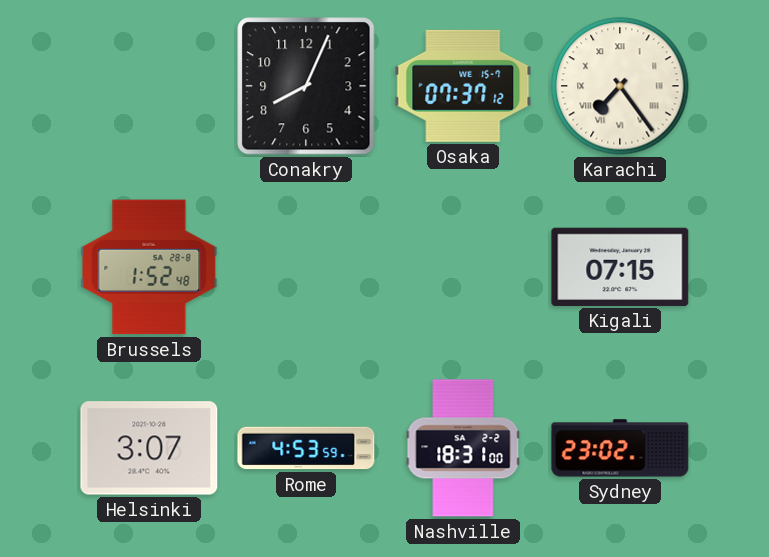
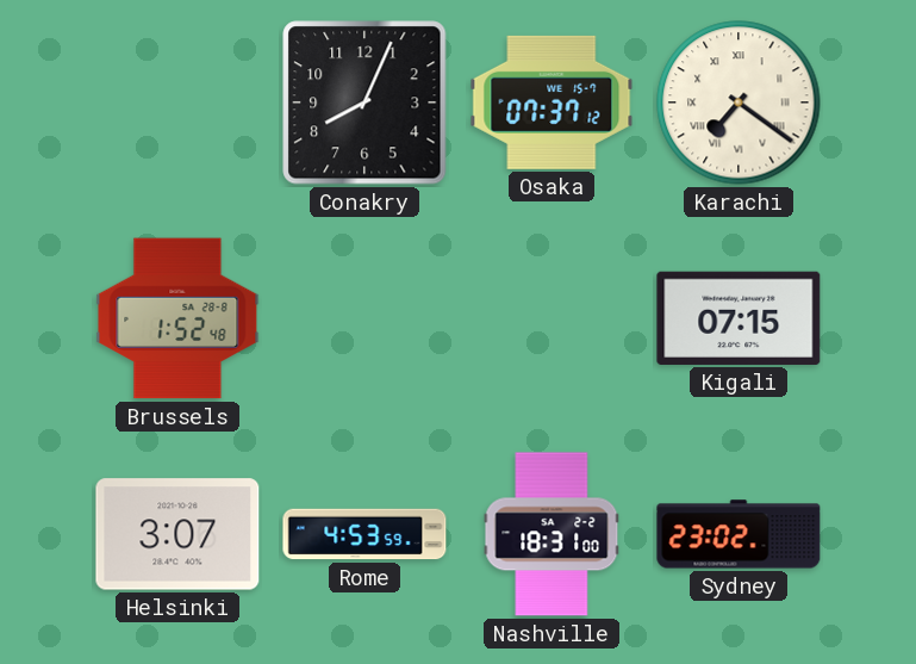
Karachi: 7:24 -> 7:21 (739, 103)
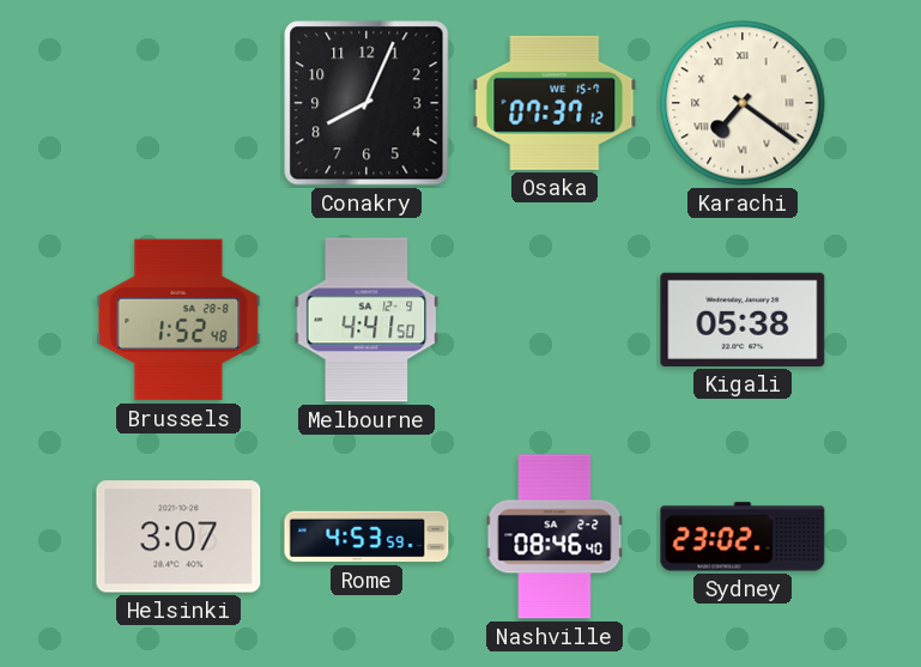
Melbourne: none -> 4:41 (366, 320)
Kigali: 07:15 -> 05:38 (743, 320)
Nashville: 18:31 -> 08:46 (555, 536)
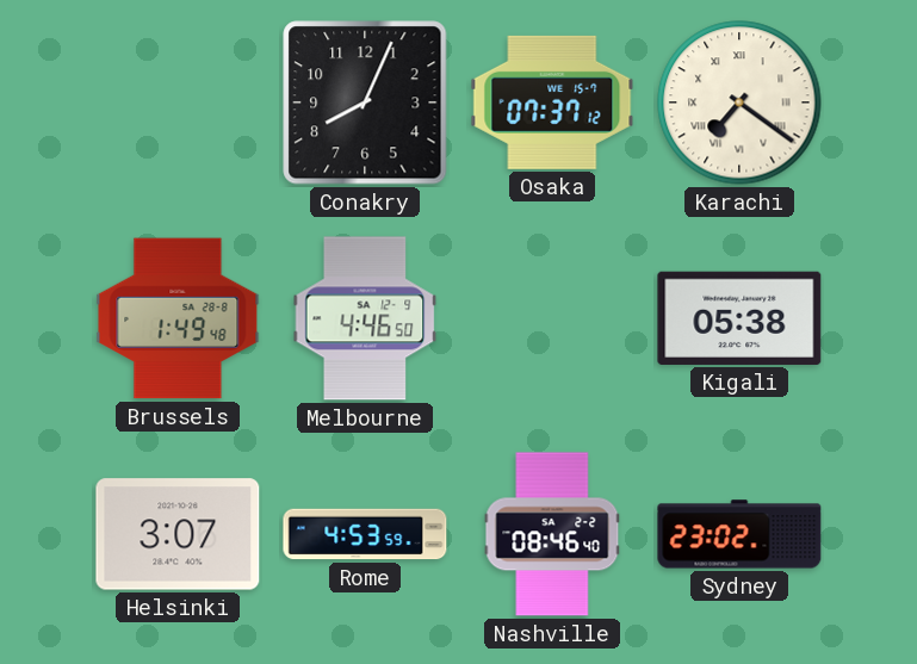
Brussels: 1:52 -> 1:49 (178, 318)
Melbourne: 4:41 -> 4:46 (365, 318)
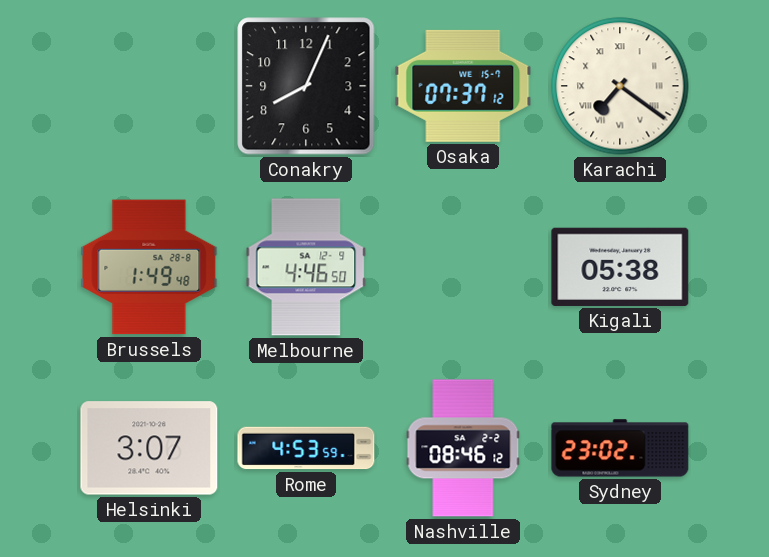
Nashville: 08:46:40 -> 08:46:12 (463, 448)
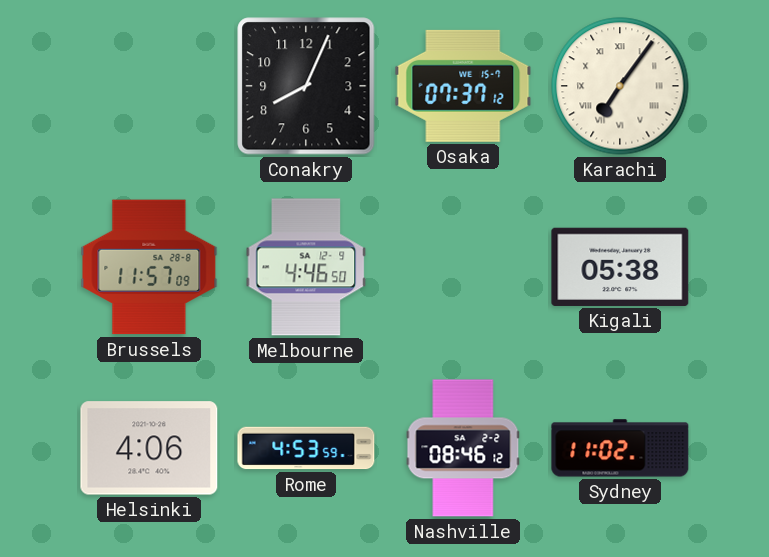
Karachi: 7:21 -> 7:06 (620, 86)
Brussels: 1:49 -> 11:57 (149, 267)
Helsinki: 3:07 -> 4:06 (149, 448)
Sydney: 23:02 -> 11:02 (620, 448)
